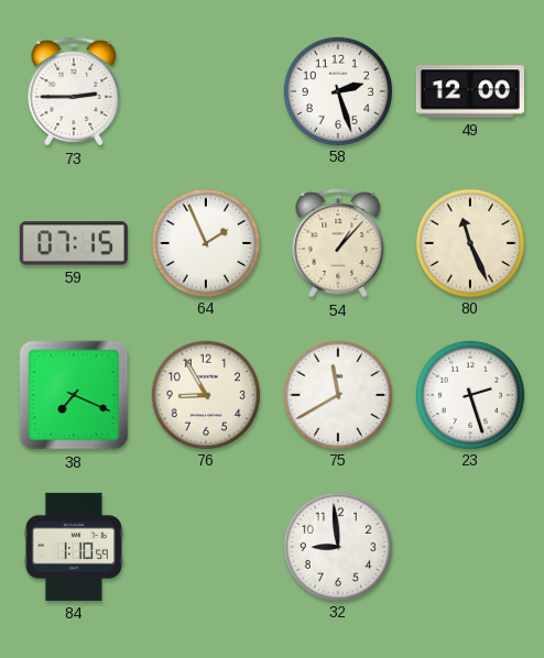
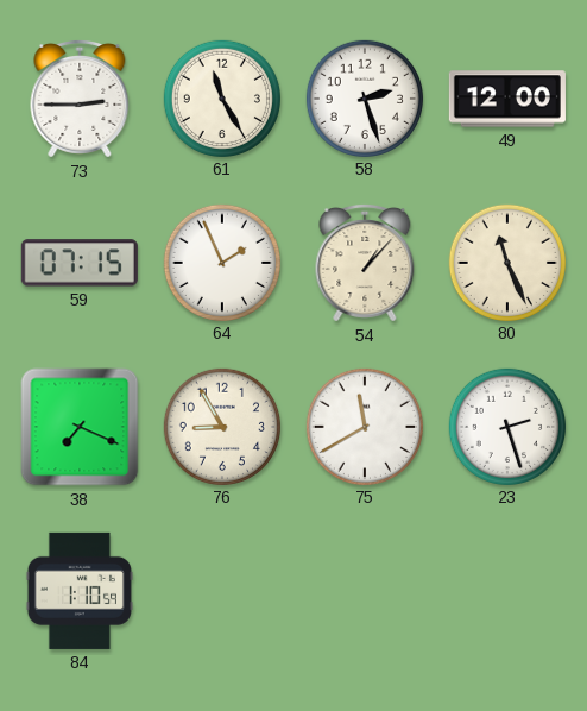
61: none -> 11:25 (221, 97)
32: 8:59 -> none (337, 546)
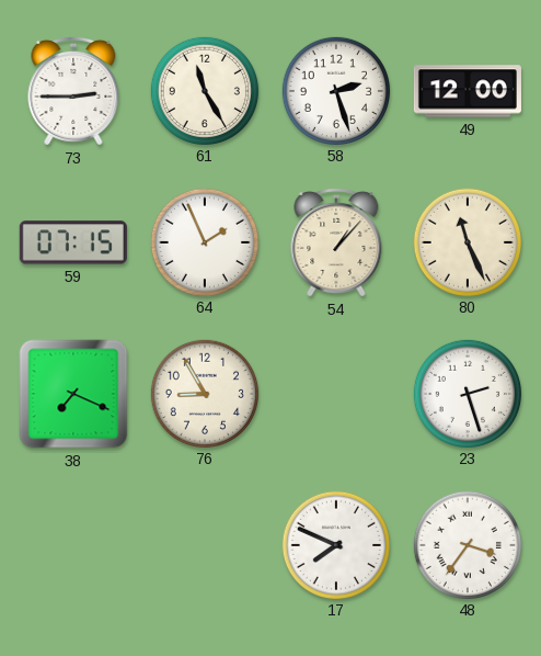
75: 11:40 -> none (364, 426)
84: 1:10 -> none (78, 591)
17: none -> 7:49 (335, 544)
48: none -> 3:36 (467, 544)
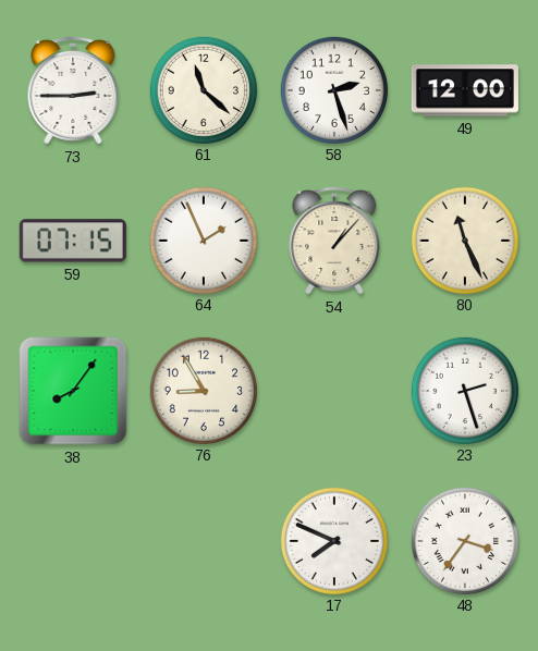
61: 11:25 -> 11:22 (203, 89)
38: 7:19 -> 8:06 (73, 391)
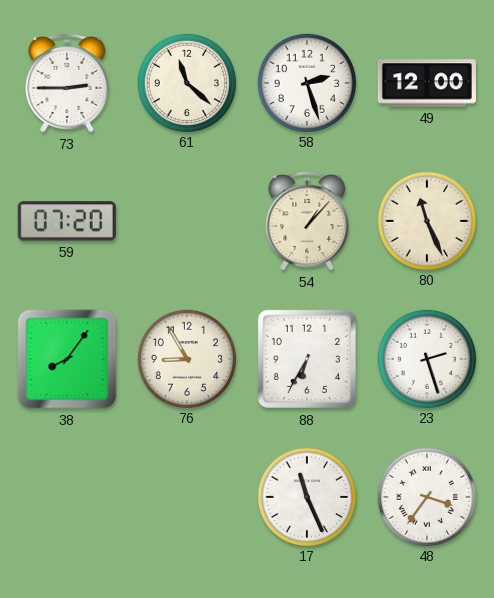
59: 07:15 -> 07:20 (67, 221)
64: 1:56 -> none (203, 239)
88: none -> 6:35 (307, 359)
17: 7:49 -> 11:26 (306, 496)
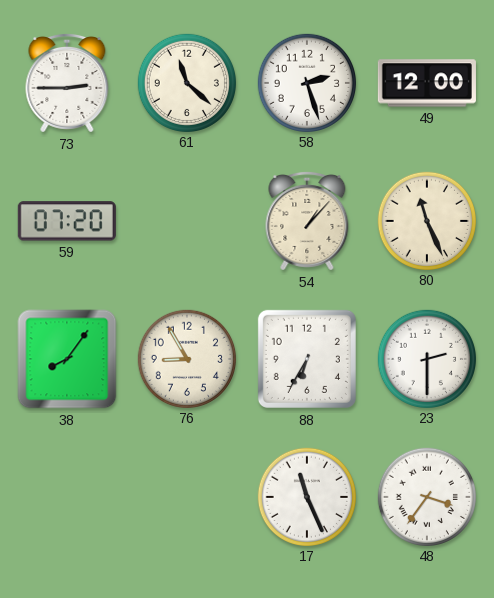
23: 2:27 -> 2:30 (426, 358)
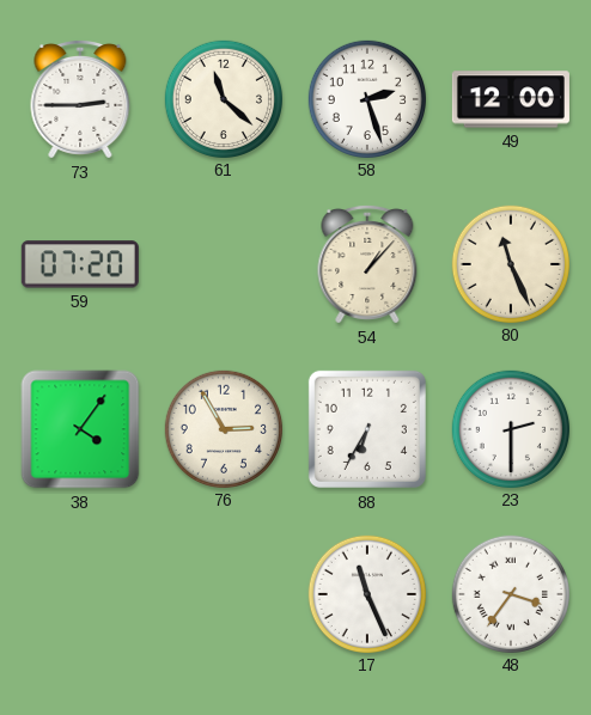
38: 8:06 -> 4:06 (80, 429)
76: 8:55 -> 2:55 (223, 428)
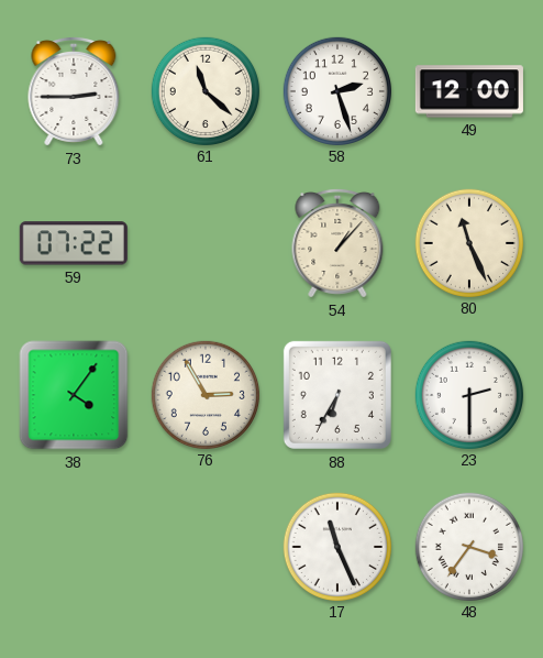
59: 07:20 -> 07:22 (74, 243)
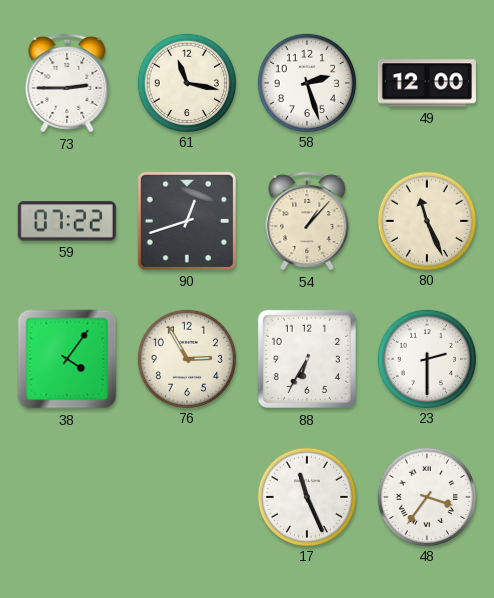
61: 11:22 -> 11:17 (186, 82)
90: none -> 12:42 (187, 221)
